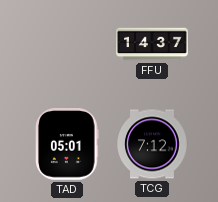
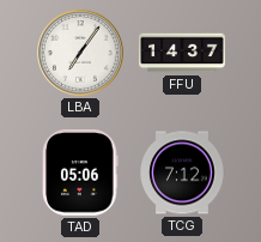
LBA: none -> 7:06 (81, 54)
TAD: 05:01 -> 05:06 (81, 174)
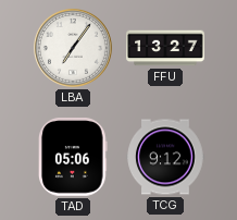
FFU: 14:37 -> 13:27 (165, 48)
TCG: 7:12 -> 9:12 (165, 157)
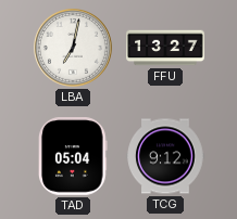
LBA: 7:06 -> 7:02 (74, 49)
TAD: 05:06 -> 05:04 (74, 157)
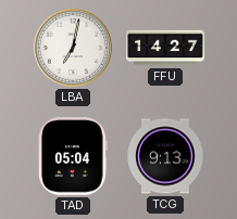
FFU: 13:27 -> 14:27 (165, 48)
TCG: 9:12 -> 9:13 (165, 156)
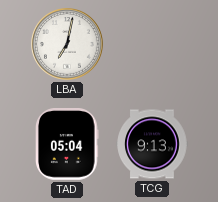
FFU: 14:27 -> none (165, 48)
